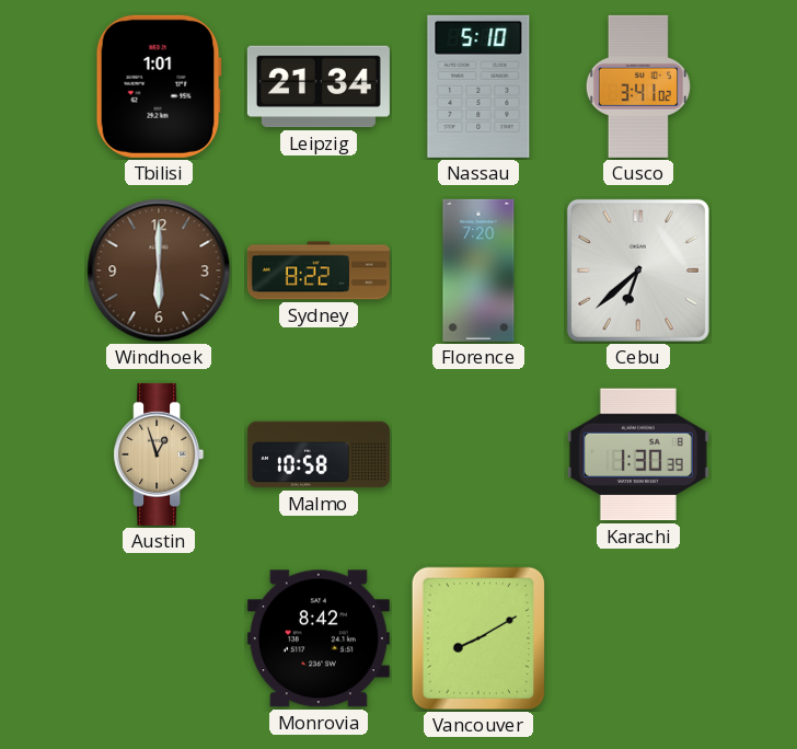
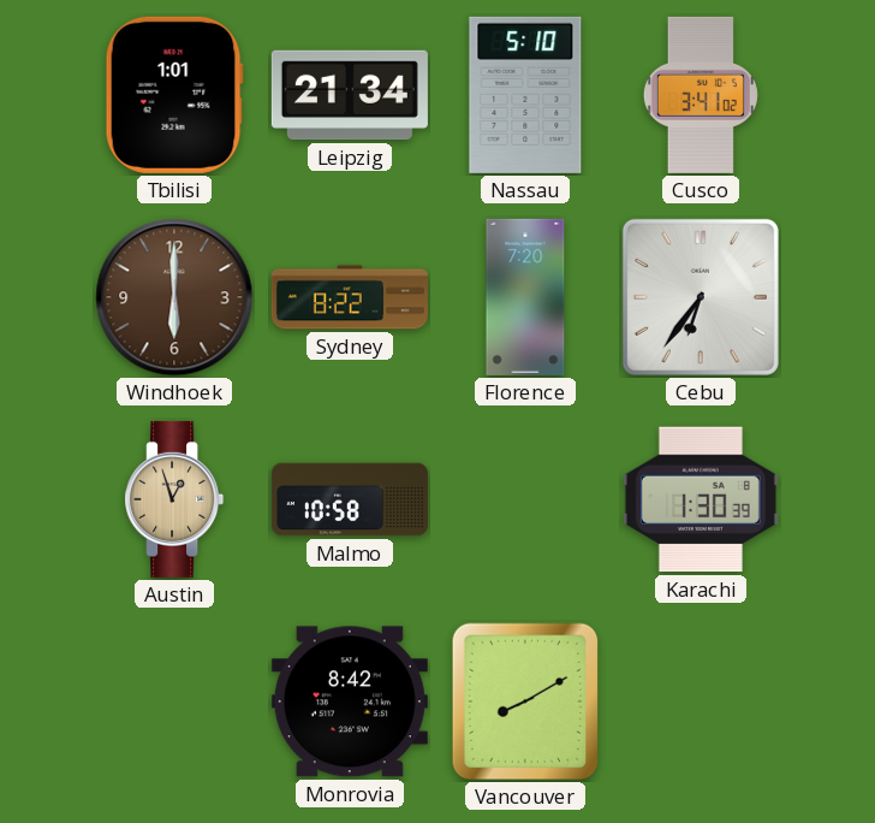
Cebu: 6:38 -> 6:36 (701, 297)
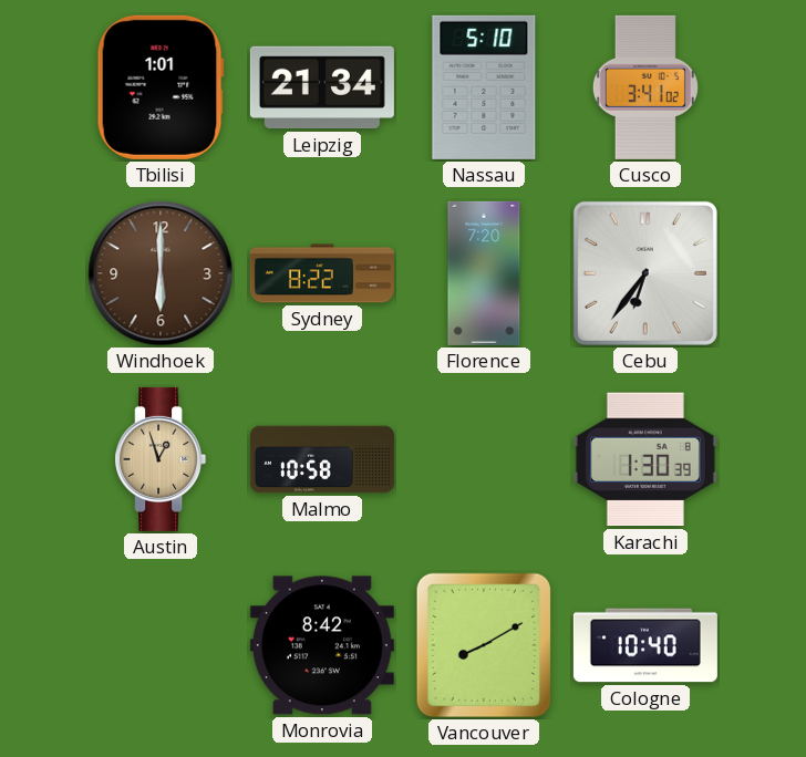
Cologne: none -> 10:40 (645, 645)
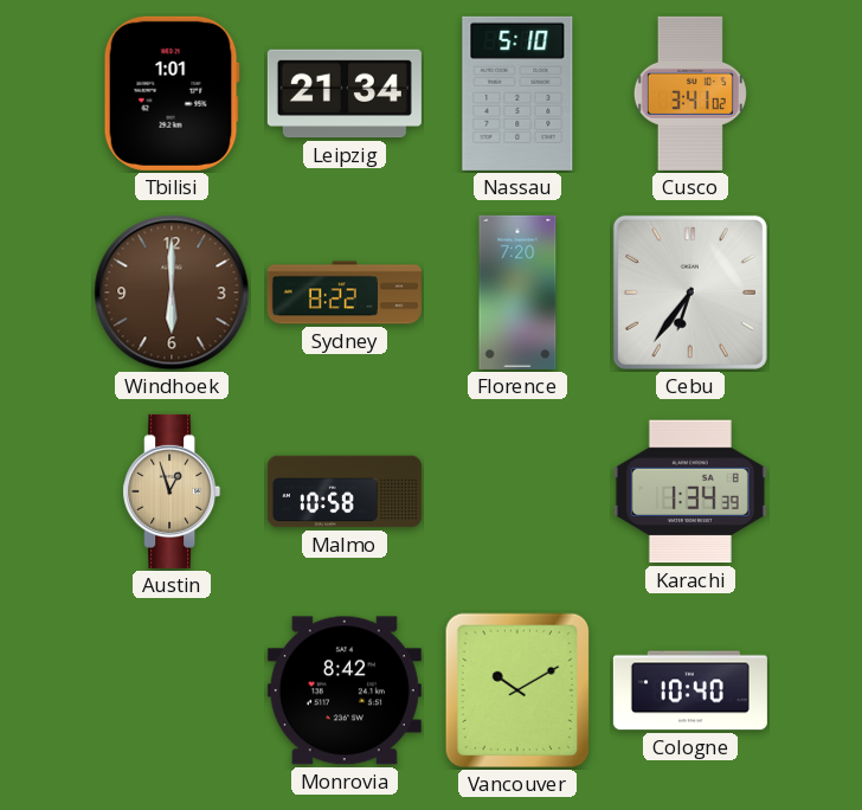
Karachi: 1:30 -> 1:34 (690, 491)
Vancouver: 8:10 -> 10:10 (517, 690)
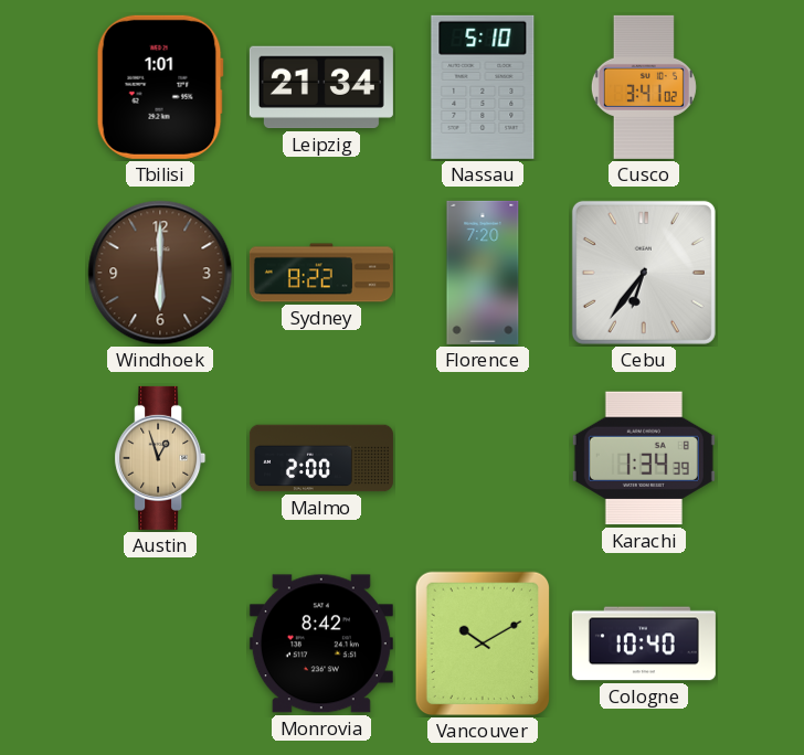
Malmo: 10:58 -> 2:00 (321, 458)
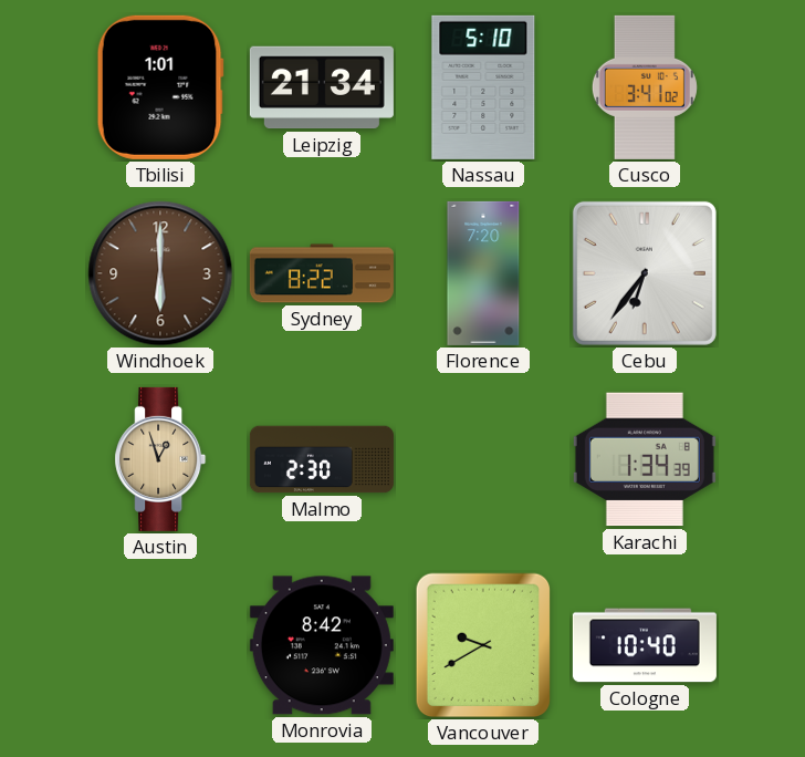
Malmo: 2:00 -> 2:30 (322, 459)
Vancouver: 10:10 -> 9:40 (483, 645)
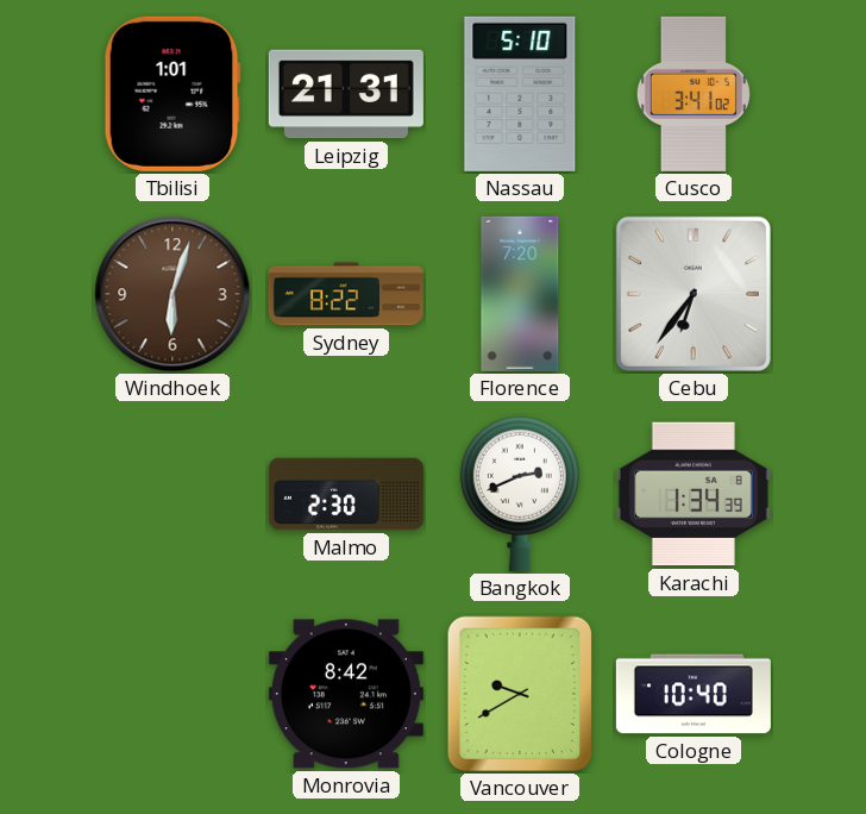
Leipzig: 21:34 -> 21:31 (346, 94)
Windhoek: 6:00 -> 6:03 (172, 294)
Austin: 12:57 -> none (160, 459)
Bangkok: none -> 2:41 (520, 494)
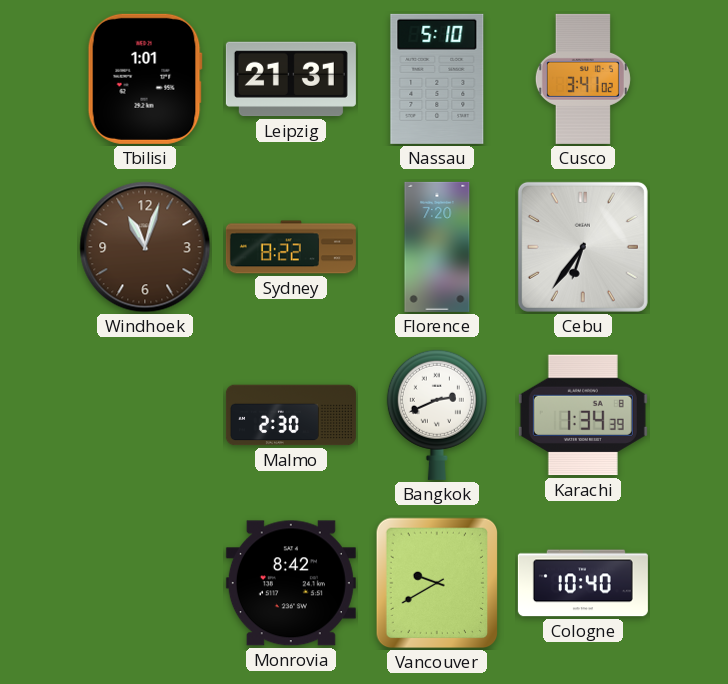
Windhoek: 6:03 -> 11:03 (145, 247)
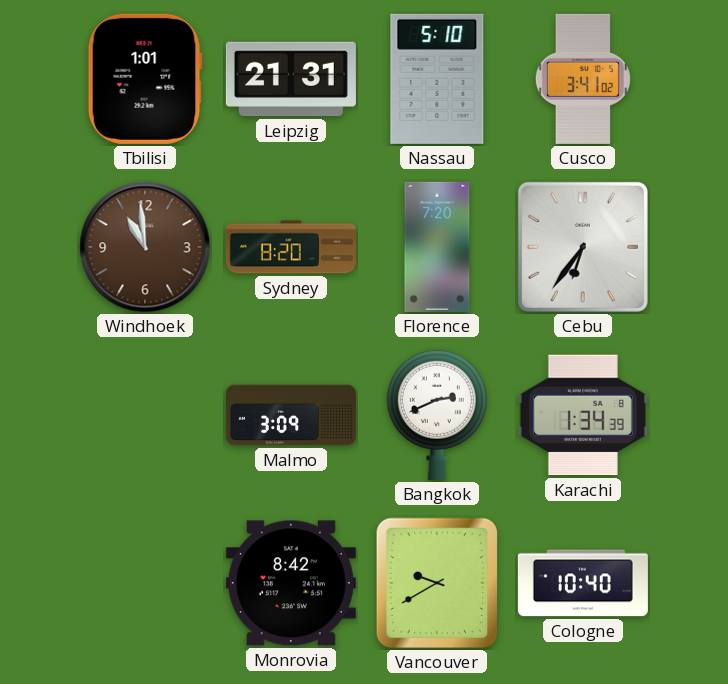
Windhoek: 11:03 -> 10:59 (145, 247)
Sydney: 8:22 -> 8:20 (291, 247)
Malmo: 2:30 -> 3:09 (291, 415)
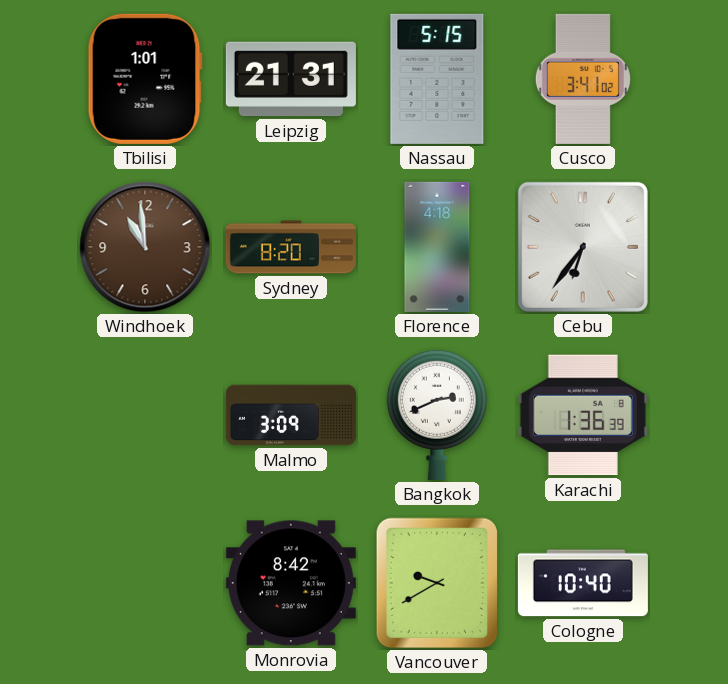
Nassau: 5:10 -> 5:15 (437, 79)
Florence: 7:20 -> 4:18 (437, 247)
Karachi: 1:34 -> 1:36 (583, 415)
